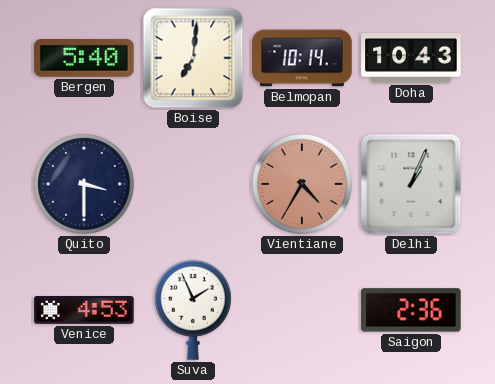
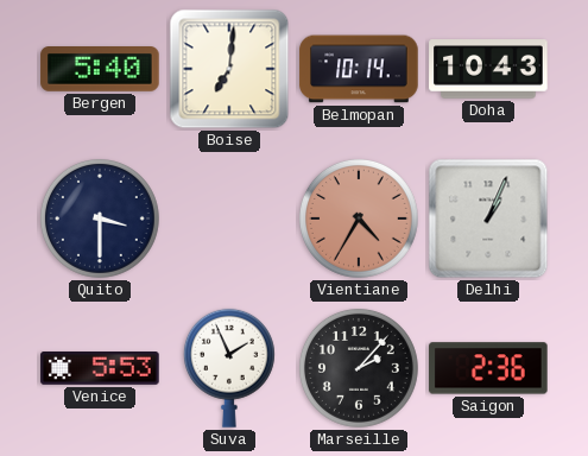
Venice: 4:53 -> 5:53 (100, 369)
Marseille: none -> 2:07 (359, 368)
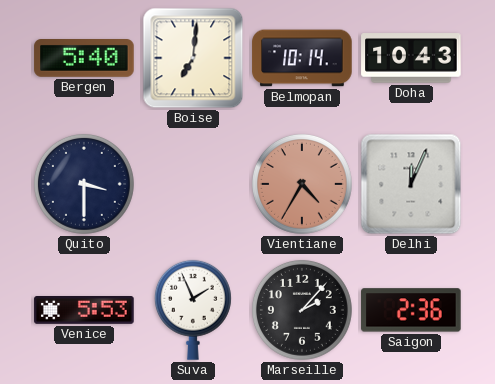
Delhi: 1:04 -> 12:04 (411, 184)
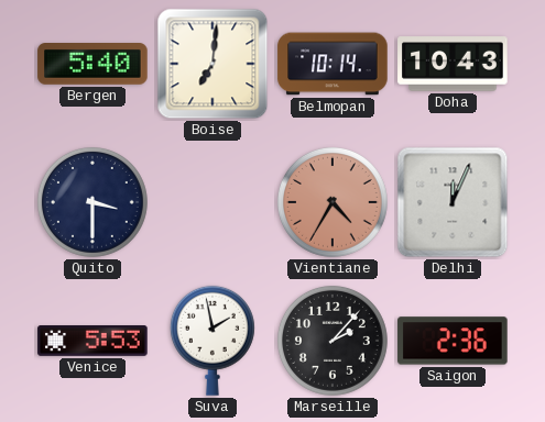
Suva: 1:56 -> 1:58 (212, 341)
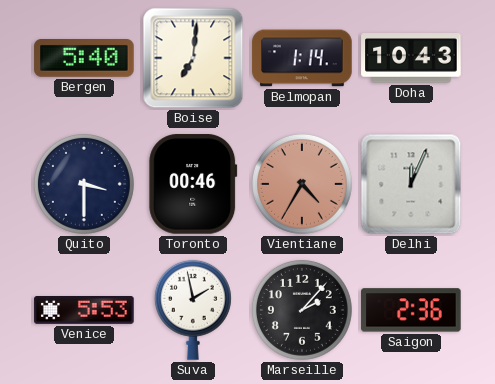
Belmopan: 10:14 -> 1:14 (302, 58)
Toronto: none -> 00:46 (193, 184)
